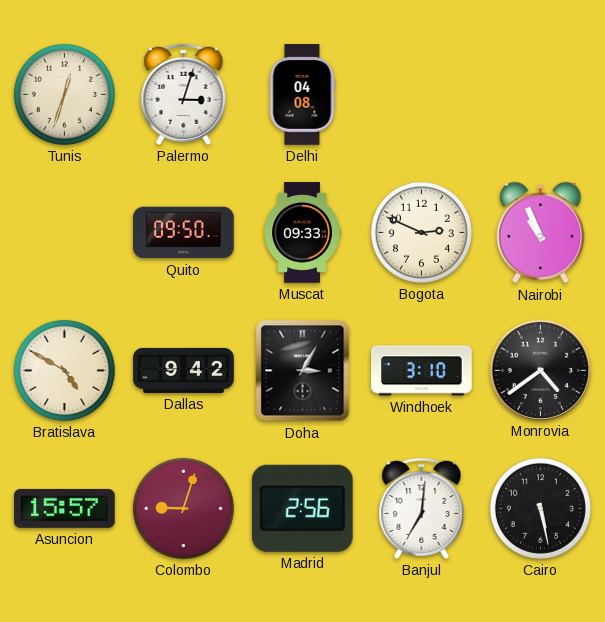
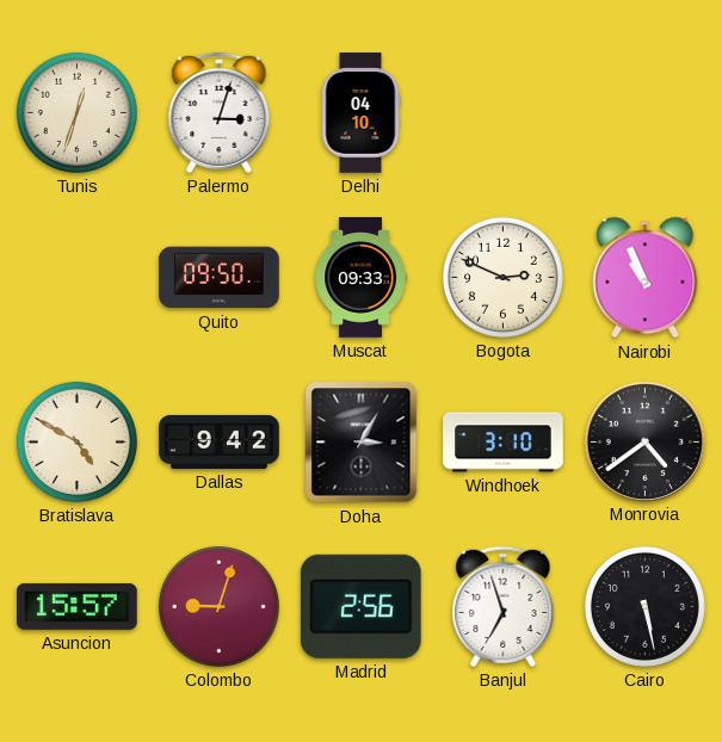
Delhi: 04:08 -> 04:10 (360, 113)
Banjul: 7:01 -> 6:57 (504, 606)
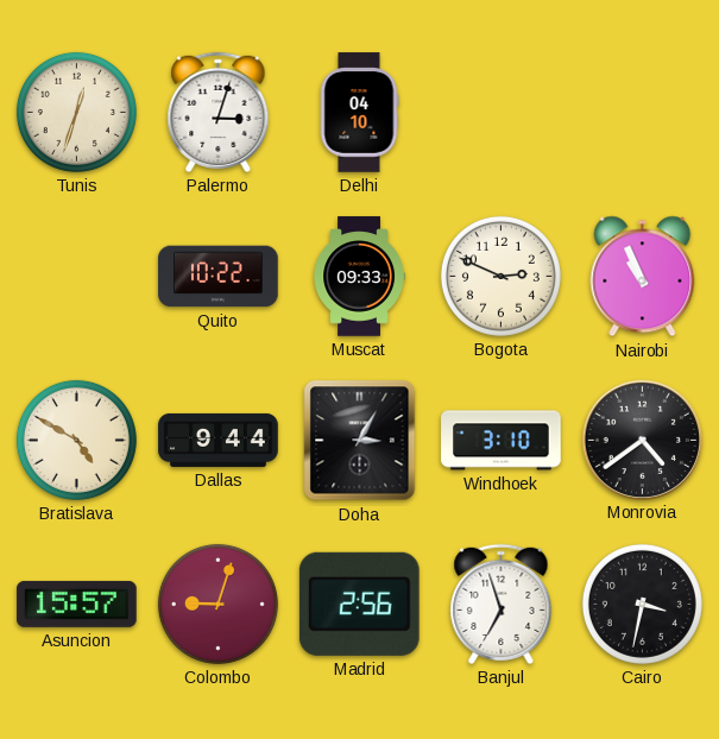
Quito: 09:50 -> 10:22 (219, 277)
Dallas: 9:42 -> 9:44 (219, 440)
Cairo: 5:28 -> 3:32 (642, 604)
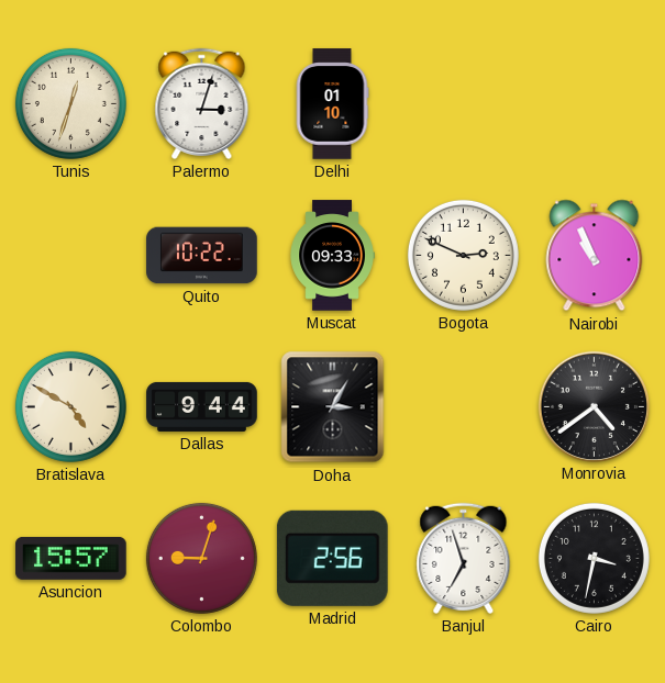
Delhi: 04:10 -> 01:10 (332, 104)
Windhoek: 3:10 -> none (502, 441)
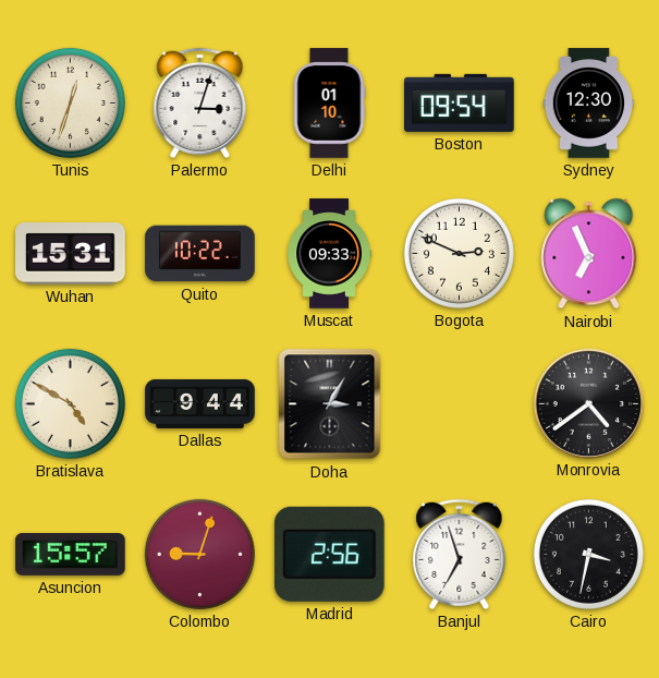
Boston: none -> 09:54 (460, 102)
Sydney: none -> 12:30 (588, 104)
Wuhan: none -> 15:31 (71, 254)
Nairobi: 10:56 -> 6:56 (589, 254)
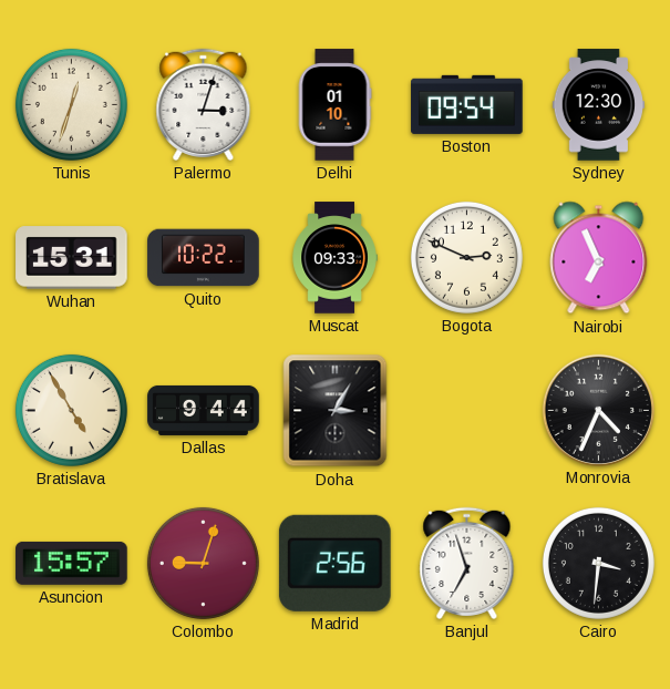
Bratislava: 4:50 -> 4:55 (71, 410)
Monrovia: 4:39 -> 4:34 (598, 410)
Cairo: 3:32 -> 3:31 (598, 563)
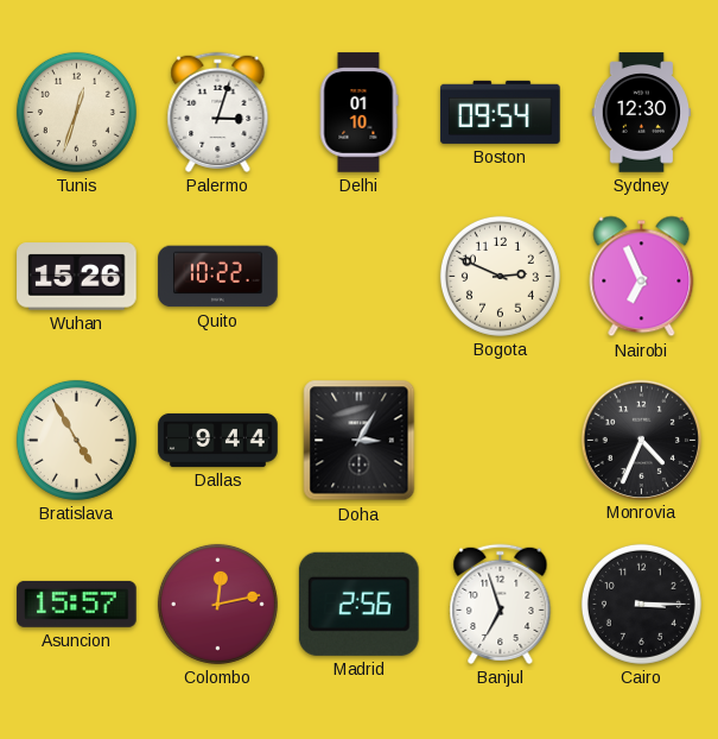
Wuhan: 15:31 -> 15:26 (77, 277)
Muscat: 09:33 -> none (334, 258)
Colombo: 9:03 -> 12:13 (217, 604)
Cairo: 3:31 -> 3:15 (641, 604)
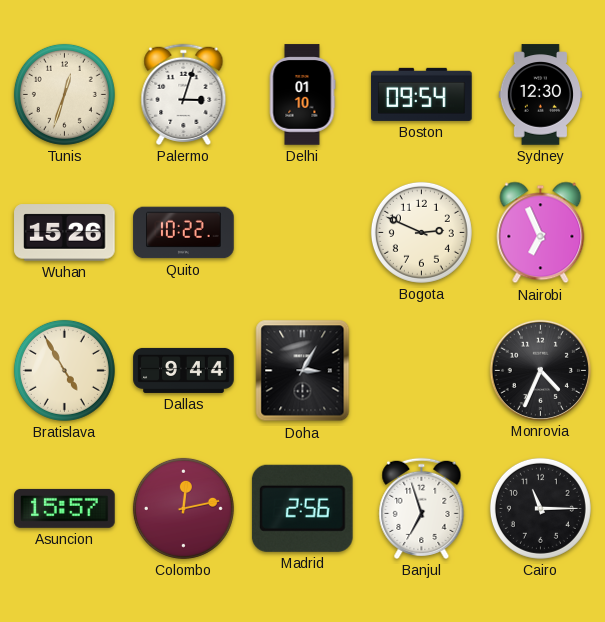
Cairo: 3:15 -> 11:15 (540, 508)
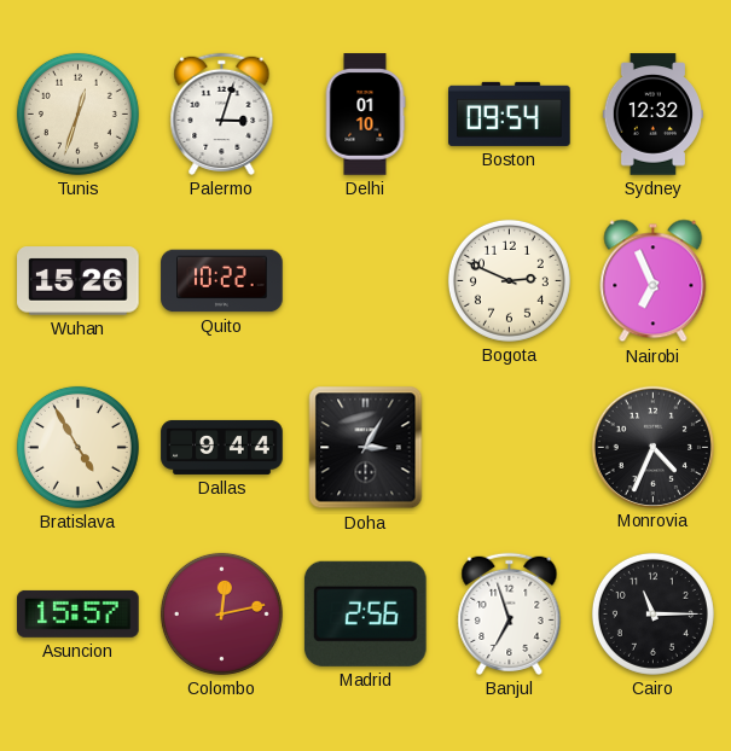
Sydney: 12:30 -> 12:32 (652, 115)
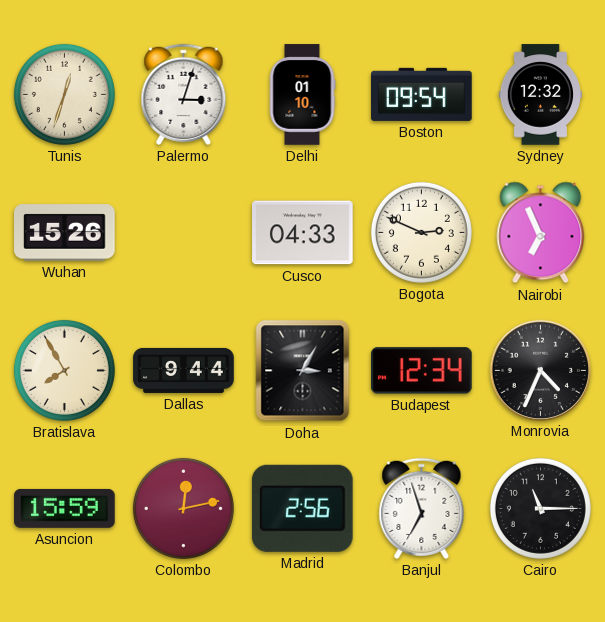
Quito: 10:22 -> none (222, 281)
Cusco: none -> 04:33 (303, 233)
Bratislava: 4:55 -> 7:55 (64, 370)
Budapest: none -> 12:34 (422, 371)
Asuncion: 15:57 -> 15:59 (65, 508)
